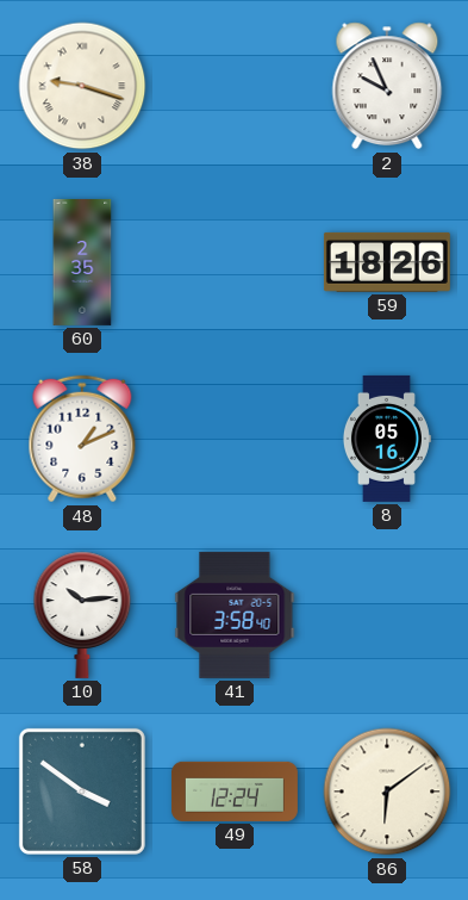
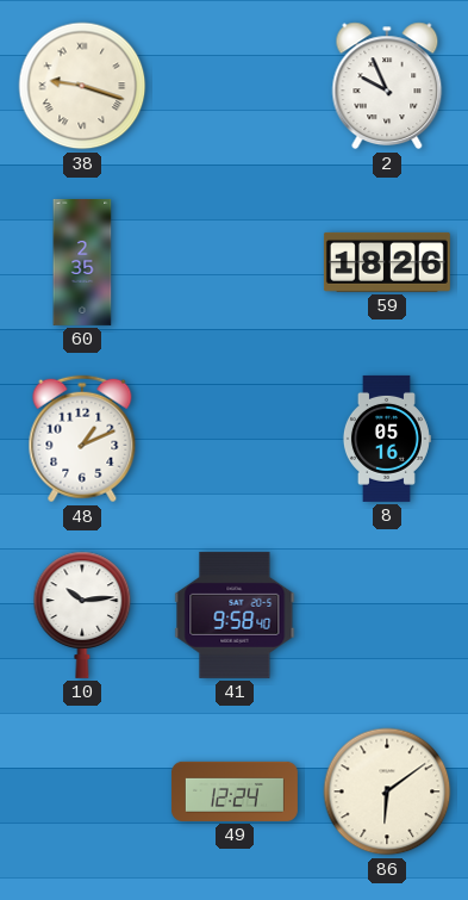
41: 3:58 -> 9:58 (235, 615)
58: 3:51 -> none (82, 792)
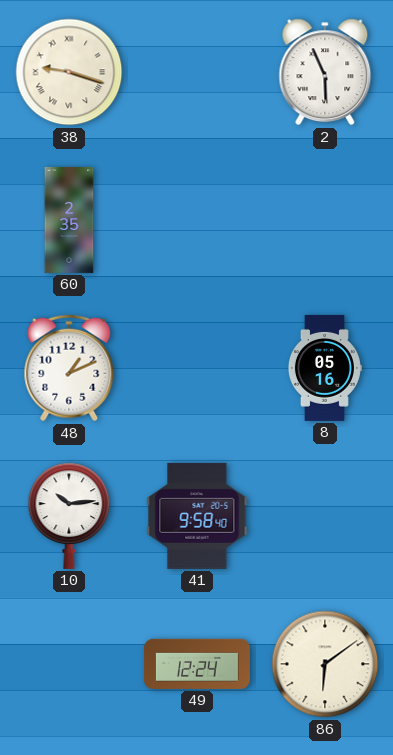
2: 9:56 -> 5:56 (325, 72)
59: 18:26 -> none (387, 262)
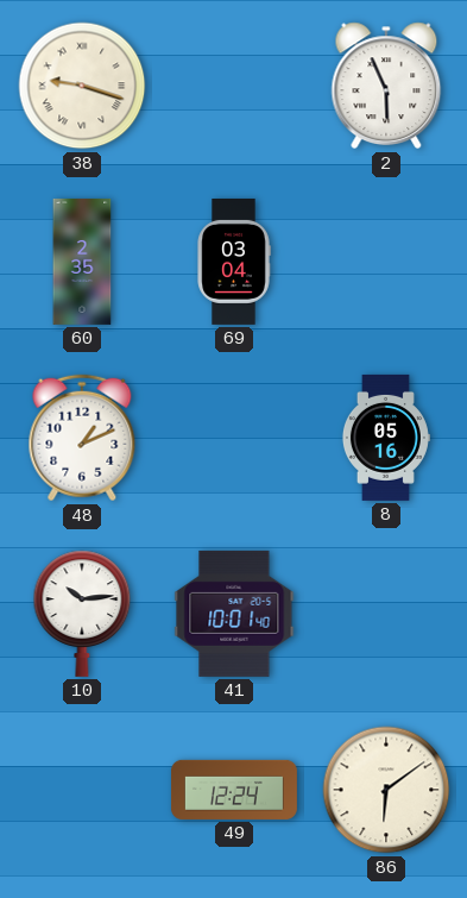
69: none -> 03:04 (234, 262)
41: 9:58 -> 10:01 (234, 614)
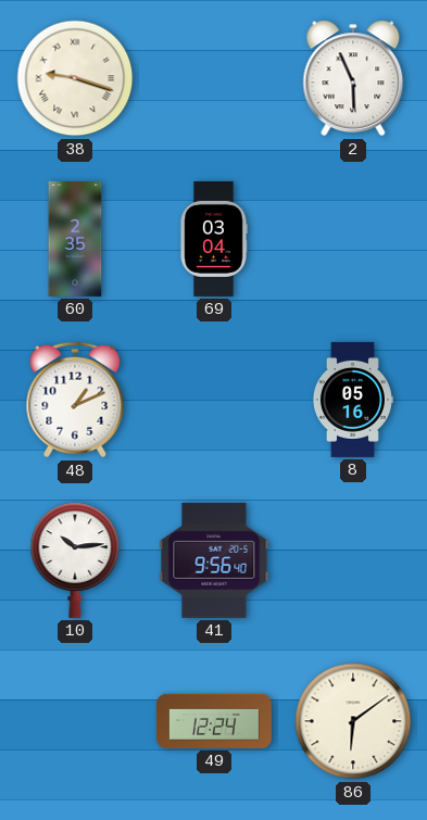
41: 10:01 -> 9:56 (214, 560)
